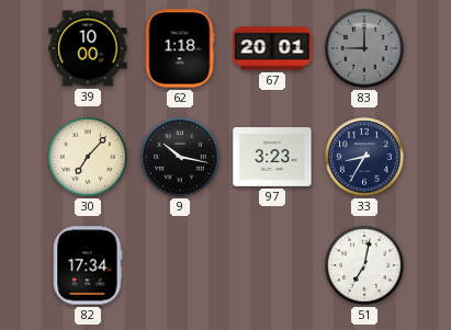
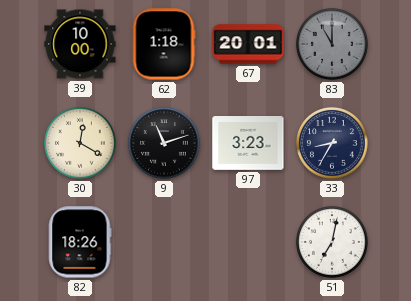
83: 9:00 -> 11:00 (332, 44)
30: 7:07 -> 12:20 (80, 143)
9: 10:17 -> 11:12 (164, 143)
82: 17:34 -> 18:26 (80, 242)
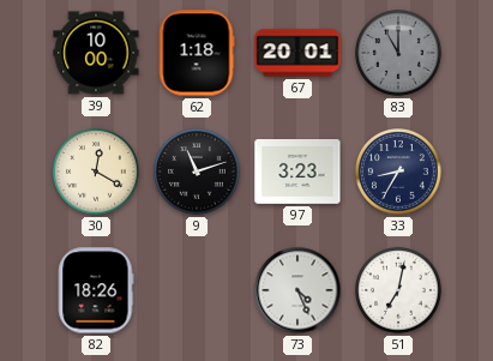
73: none -> 4:26 (297, 290)
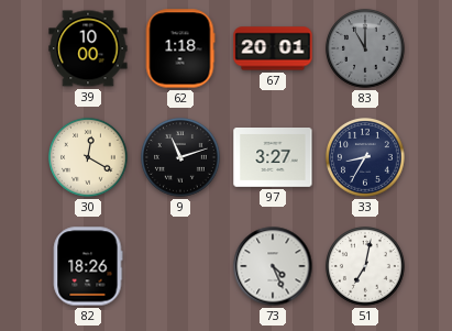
97: 3:23 -> 3:27 (273, 158)
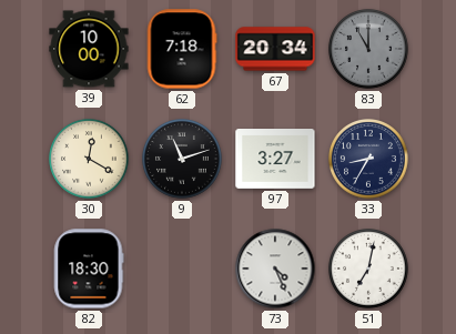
62: 1:18 -> 7:18 (182, 49)
67: 20:01 -> 20:34 (275, 49)
82: 18:26 -> 18:30 (89, 269)
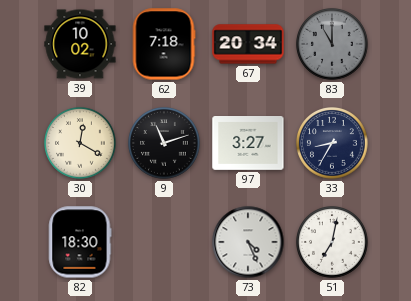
39: 10:00 -> 10:02 (80, 44)
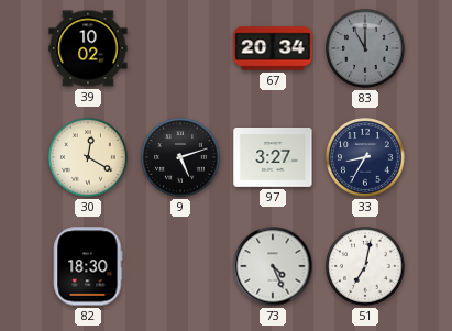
62: 7:18 -> none (164, 44)
9: 11:12 -> 5:12 (180, 157)
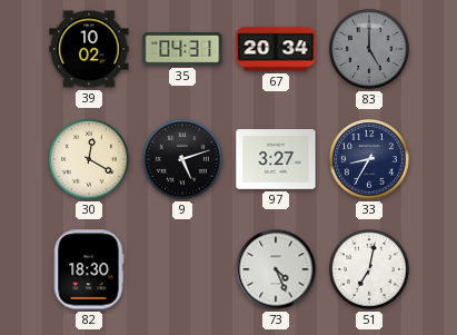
35: none -> 04:31 (182, 50)
83: 11:00 -> 5:00 (369, 49)
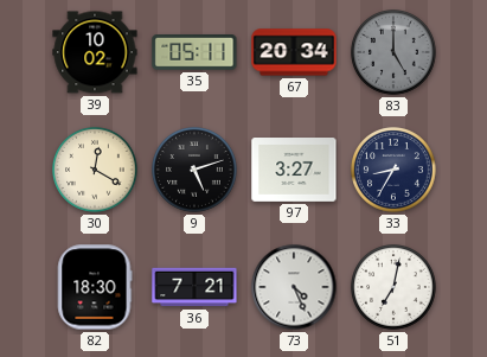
35: 04:31 -> 05:11 (194, 53)
36: none -> 7:21 (194, 287)
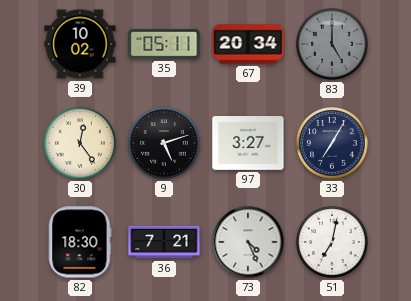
30: 12:20 -> 12:24 (80, 143)
33: 8:35 -> 7:05 (332, 143)
